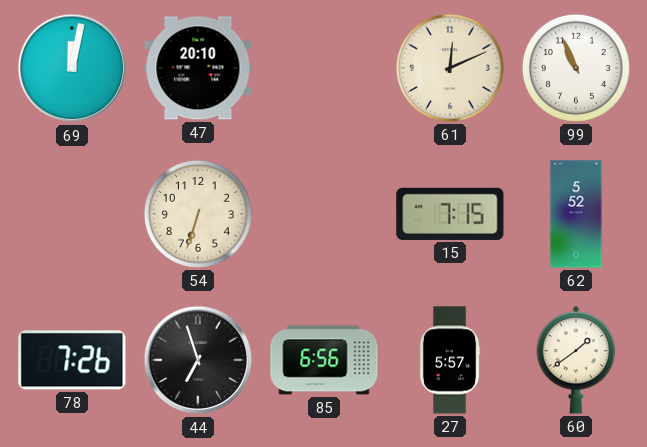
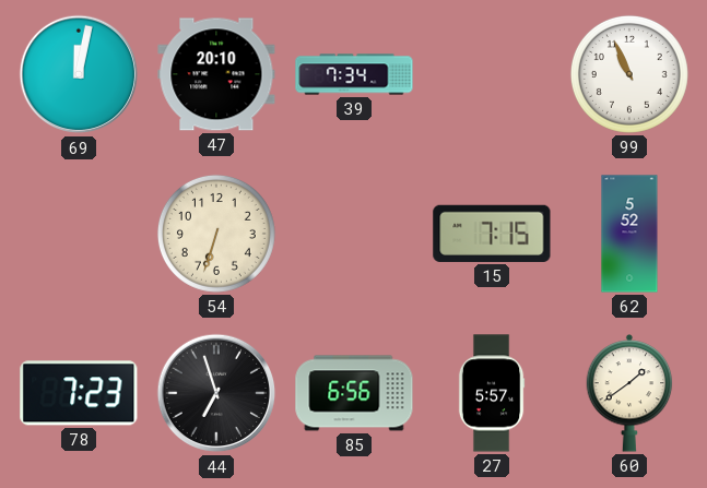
39: none -> 7:34 (354, 74)
61: 12:11 -> none (450, 68)
78: 7:26 -> 7:23 (79, 393)
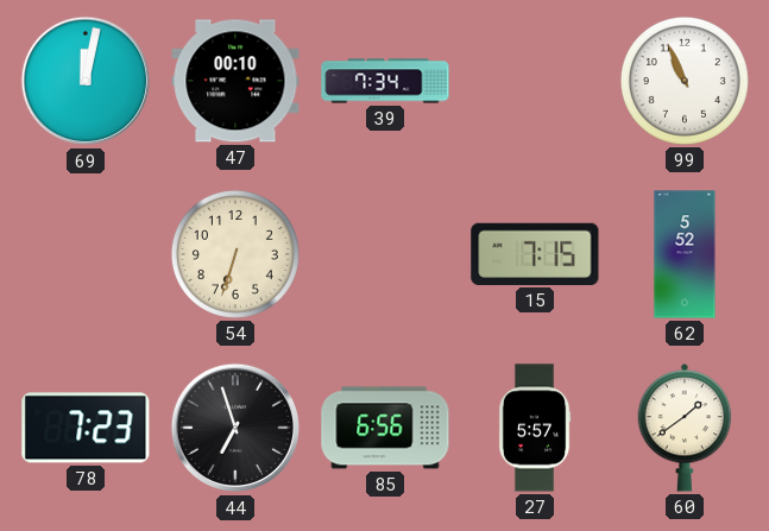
47: 20:10 -> 00:10 (235, 81)
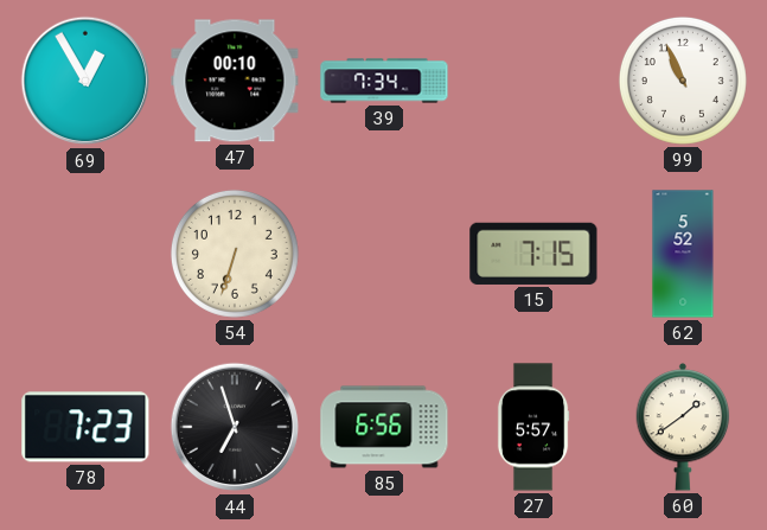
69: 12:02 -> 12:55 (85, 81)
